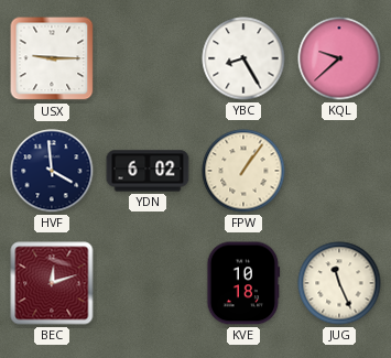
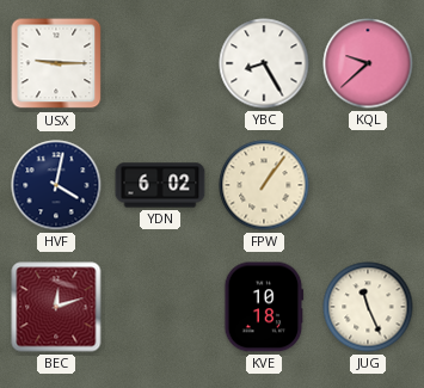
HVF: 3:59 -> 4:02 (56, 185)
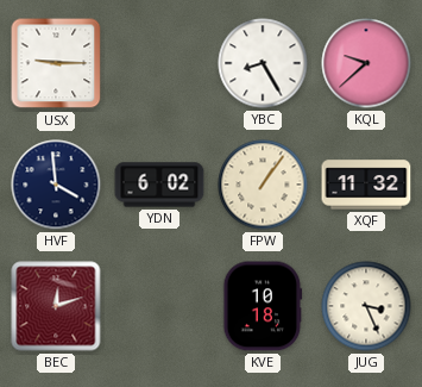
HVF: 4:02 -> 3:59 (56, 185)
XQF: none -> 11:32 (366, 185)
JUG: 11:26 -> 3:26 (366, 306)
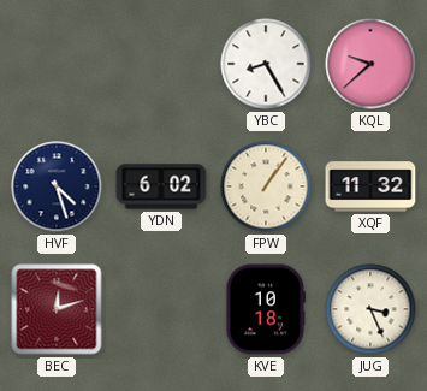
USX: 9:15 -> none (56, 63)
HVF: 3:59 -> 4:27 (57, 186)
